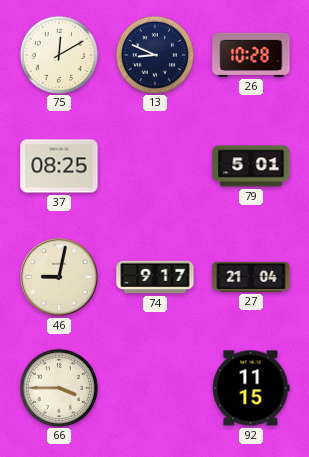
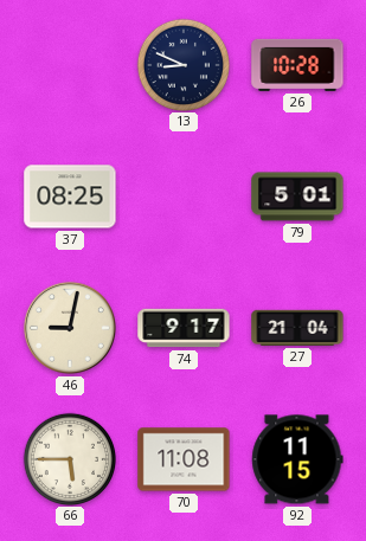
75: 12:10 -> none (58, 54)
66: 3:45 -> 5:45 (69, 458)
70: none -> 11:08 (184, 459)
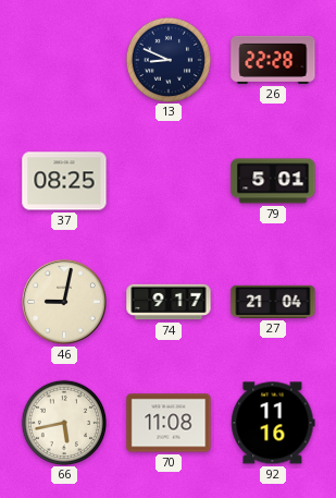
26: 10:28 -> 22:28 (273, 60)
66: 5:45 -> 5:43 (63, 422)
92: 11:15 -> 11:16 (273, 423)
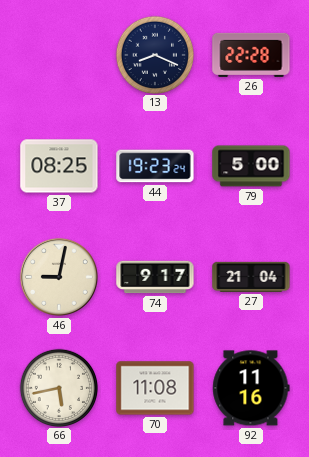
13: 8:49 -> 8:19 (154, 54)
44: none -> 19:23 (155, 166)
79: 5:01 -> 5:00 (251, 166)
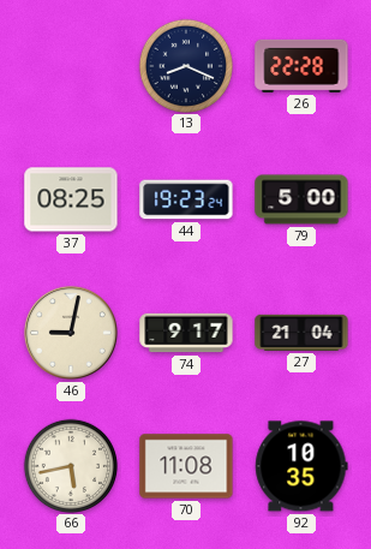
92: 11:16 -> 10:35 (301, 466)
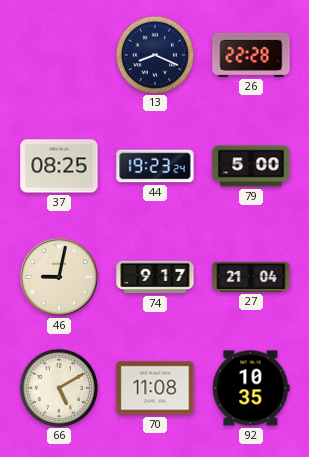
66: 5:43 -> 5:10 (58, 387)
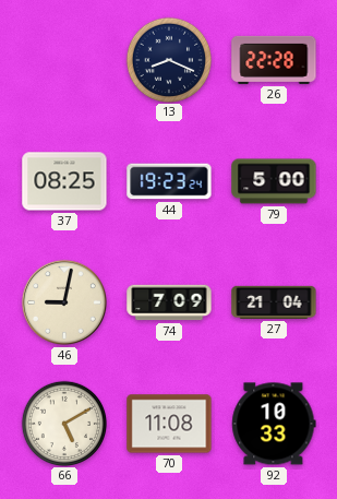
74: 9:17 -> 7:09 (169, 302)
92: 10:35 -> 10:33 (274, 424)
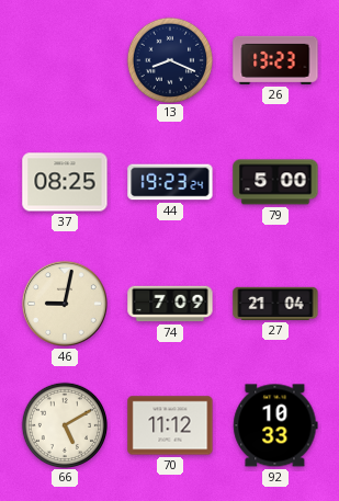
26: 22:28 -> 13:23 (275, 60)
70: 11:08 -> 11:12 (170, 425)
